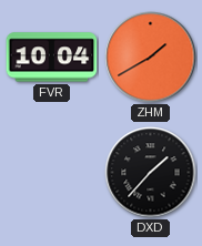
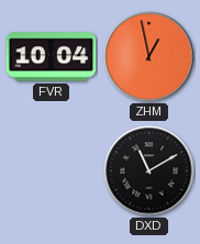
ZHM: 1:40 -> 12:58 (149, 57)
DXD: 1:37 -> 11:10 (149, 171)
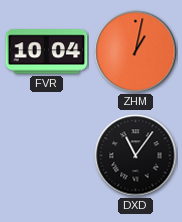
ZHM: 12:58 -> 1:02 (136, 52)
DXD: 11:10 -> 11:06 (136, 156)
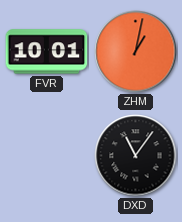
FVR: 10:04 -> 10:01 (47, 52)
